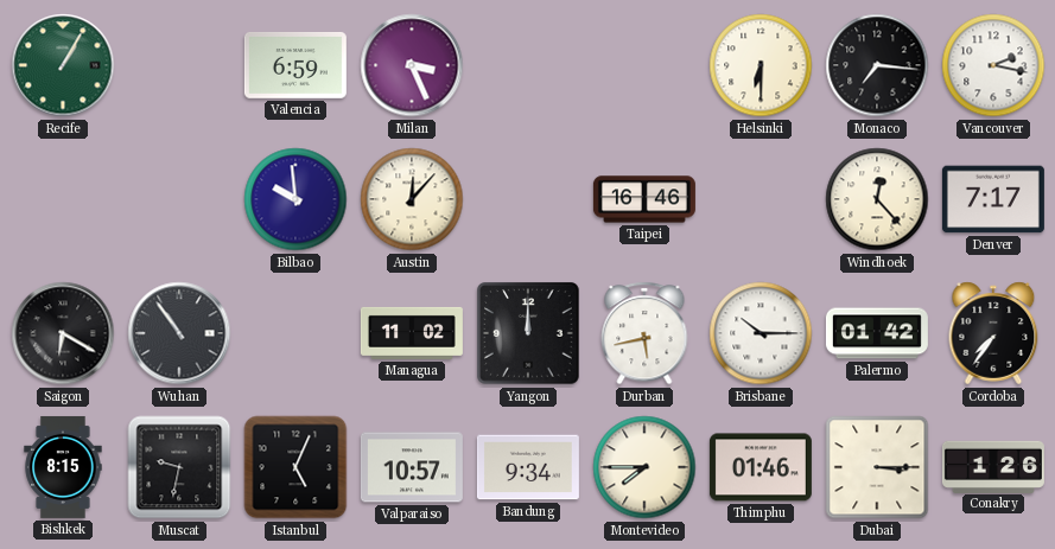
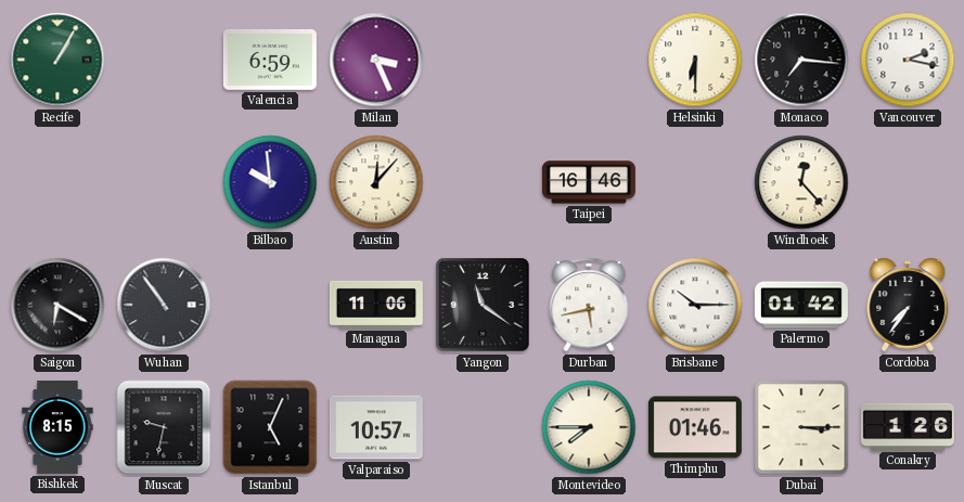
Denver: 7:17 -> none (993, 199)
Managua: 11:02 -> 11:06 (376, 305)
Yangon: 12:00 -> 11:21 (484, 306)
Bandung: 9:34 -> none (528, 467)
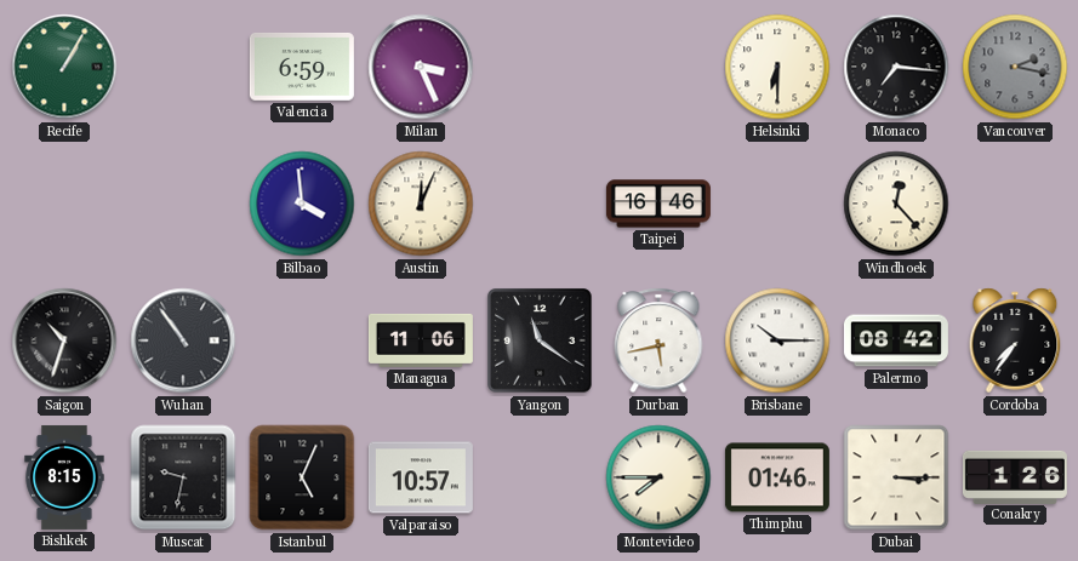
Vancouver dial: white -> grey (1015, 67)
Bilbao: 9:59 -> 3:59 (302, 204)
Austin: 12:07 -> 12:04 (421, 204)
Saigon: 6:20 -> 10:33 (64, 340)
Palermo: 01:42 -> 08:42 (896, 340)
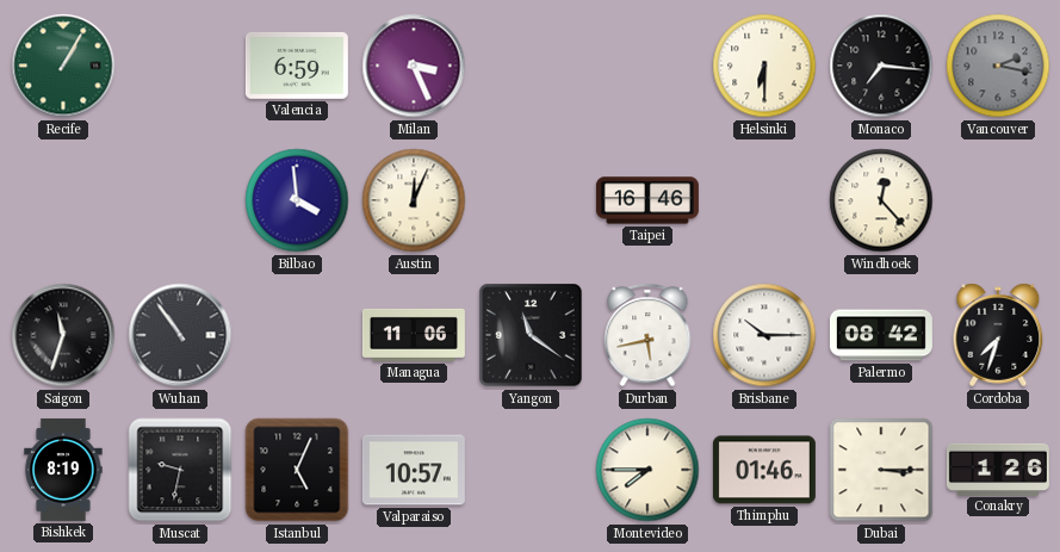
Saigon: 10:33 -> 11:33 (63, 335)
Cordoba: 7:36 -> 7:33 (998, 335)
Bishkek: 8:15 -> 8:19 (63, 470)
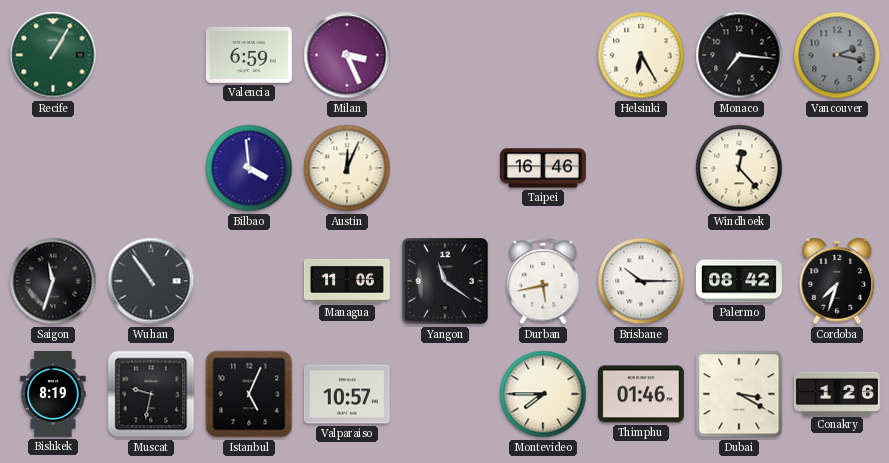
Helsinki: 6:30 -> 6:25 (641, 55)
Dubai: 3:15 -> 3:20 (739, 394)
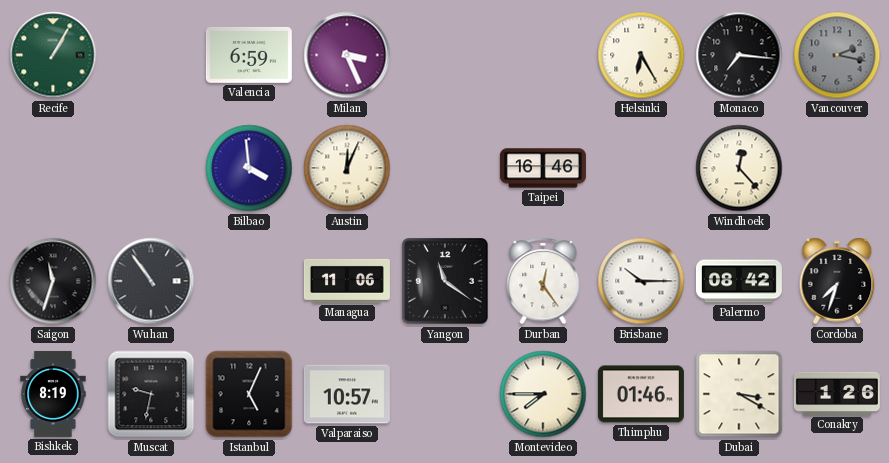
Durban: 5:43 -> 12:24 (543, 281)
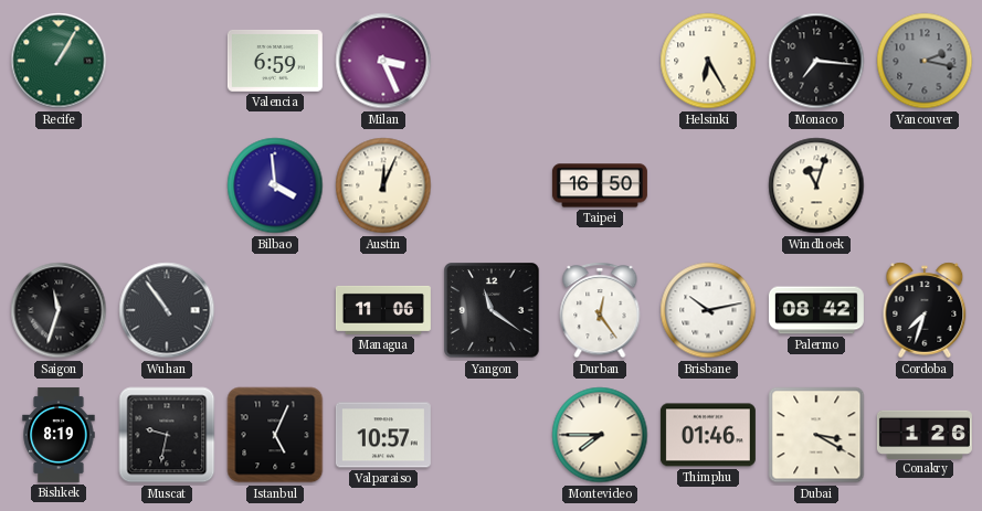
Taipei: 16:46 -> 16:50 (600, 185)
Windhoek: 12:23 -> 11:03 (816, 185)
Brisbane: 10:15 -> 10:13 (708, 310)
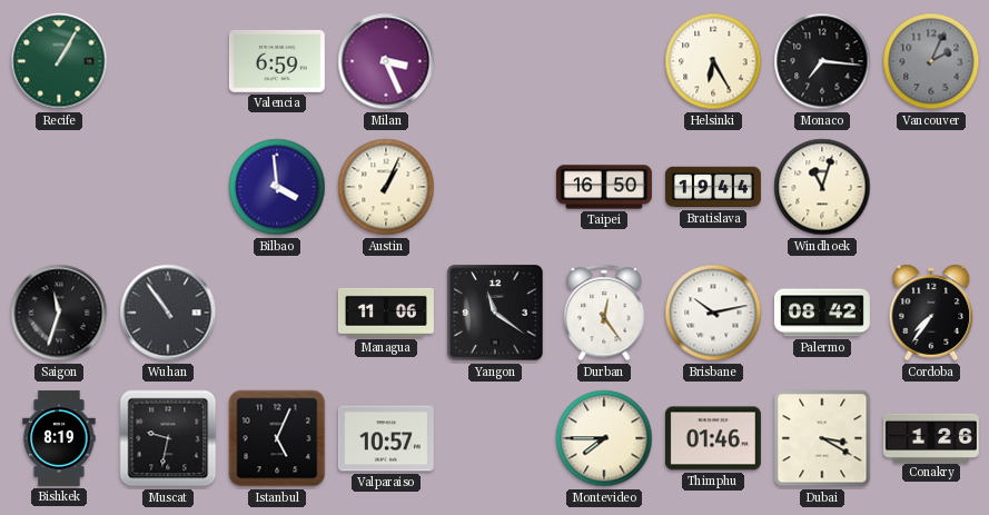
Vancouver: 2:17 -> 2:04 (931, 61)
Austin: 12:04 -> 1:04 (386, 187)
Bratislava: none -> 19:44 (713, 187)
Cordoba: 7:33 -> 7:36 (931, 313)
